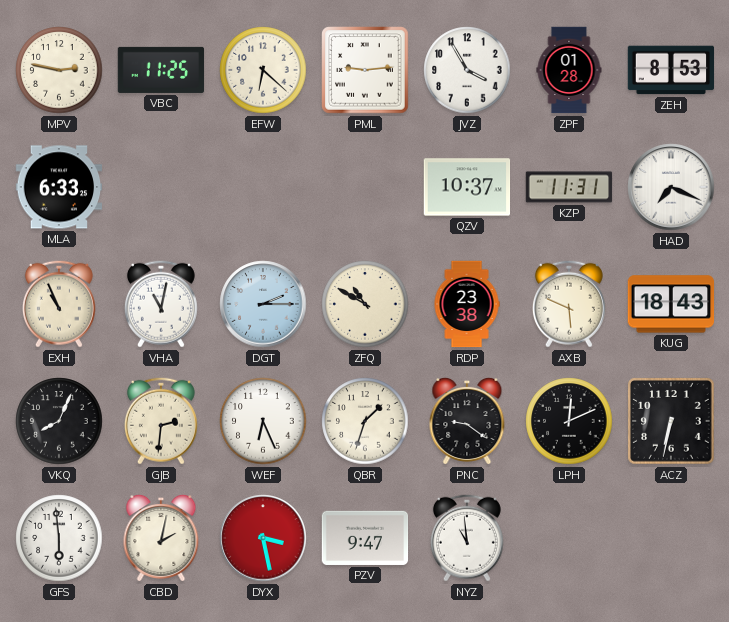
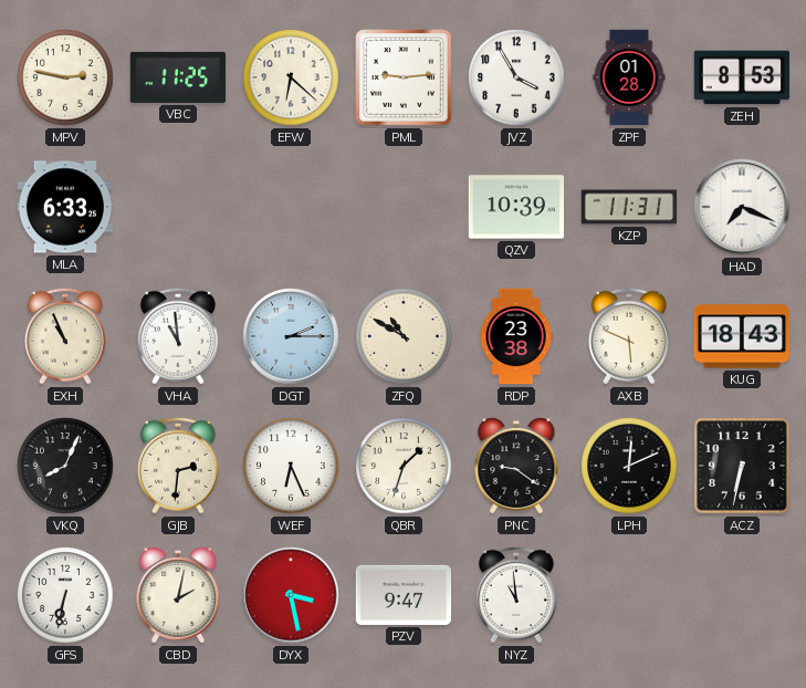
QZV: 10:37 -> 10:39 (516, 207)
VHA: 11:02 -> 10:59 (178, 336)
GFS: 5:59 -> 6:32 (65, 595)
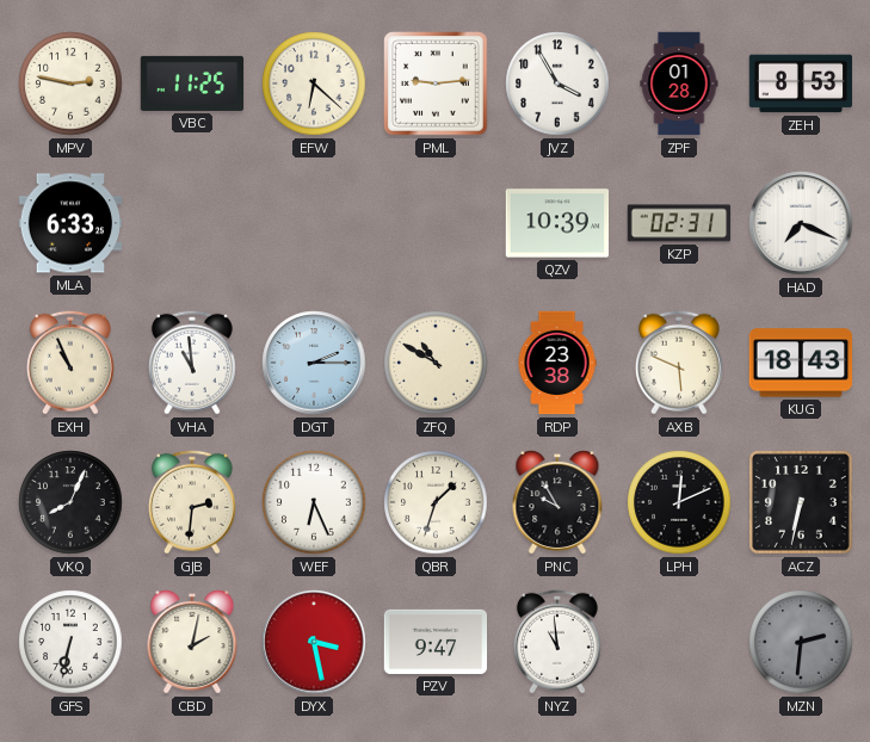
KZP: 11:31 -> 02:31 (679, 223)
PNC: 9:21 -> 9:55 (557, 502)
MZN: none -> 2:31 (801, 642)
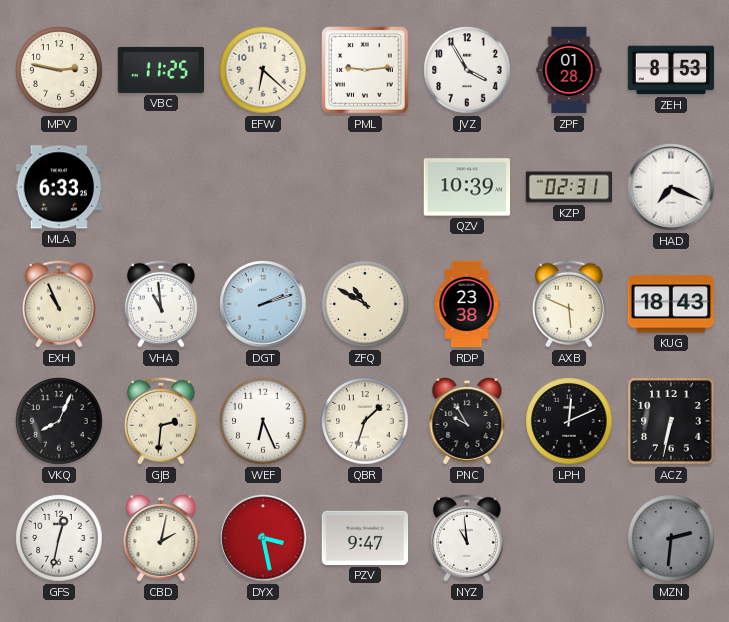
DGT: 2:15 -> 2:12 (263, 304)
GFS: 6:32 -> 12:32 (59, 538)
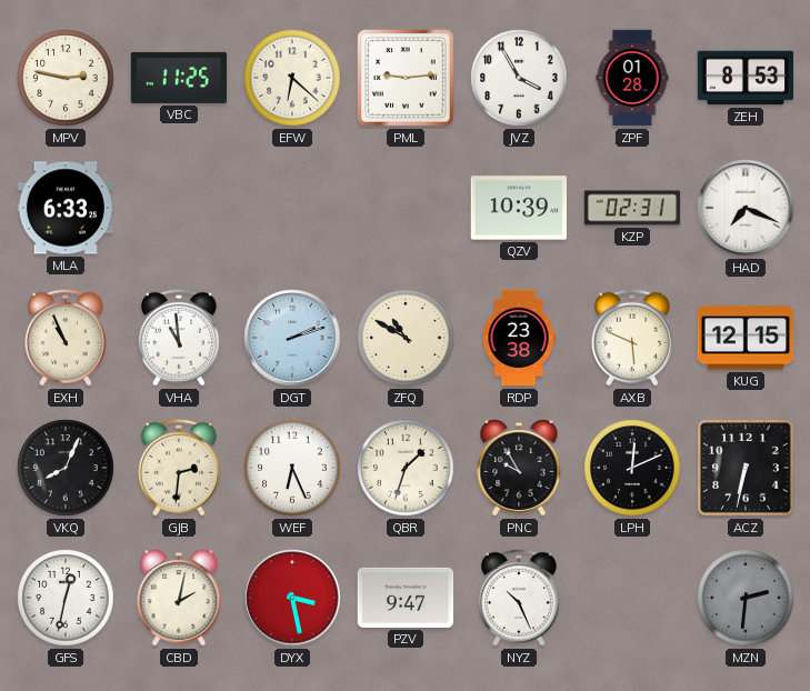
KUG: 18:43 -> 12:15 (746, 338)
NYZ: 10:59 -> 10:26 (519, 598)
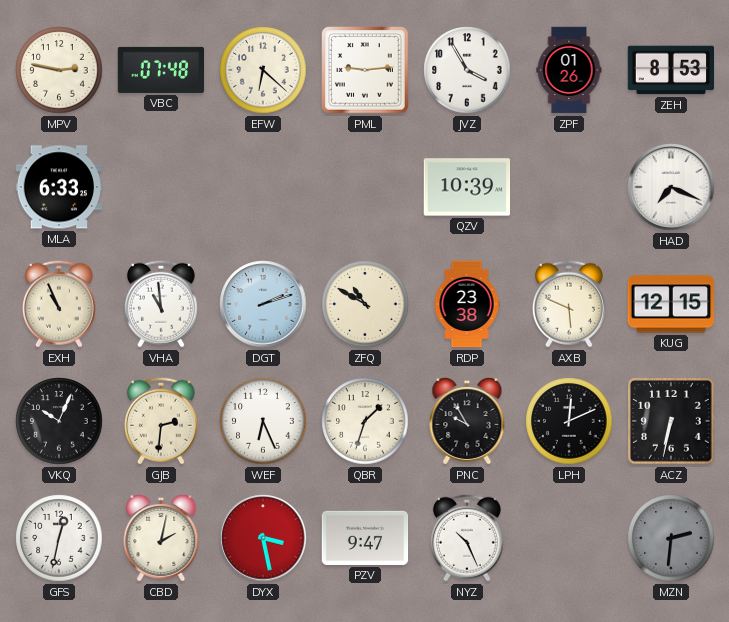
VBC: 11:25 -> 07:48 (161, 70)
ZPF: 01:28 -> 01:26 (569, 70)
KZP: 02:31 -> none (632, 208)
VKQ: 8:04 -> 10:04 (59, 421)
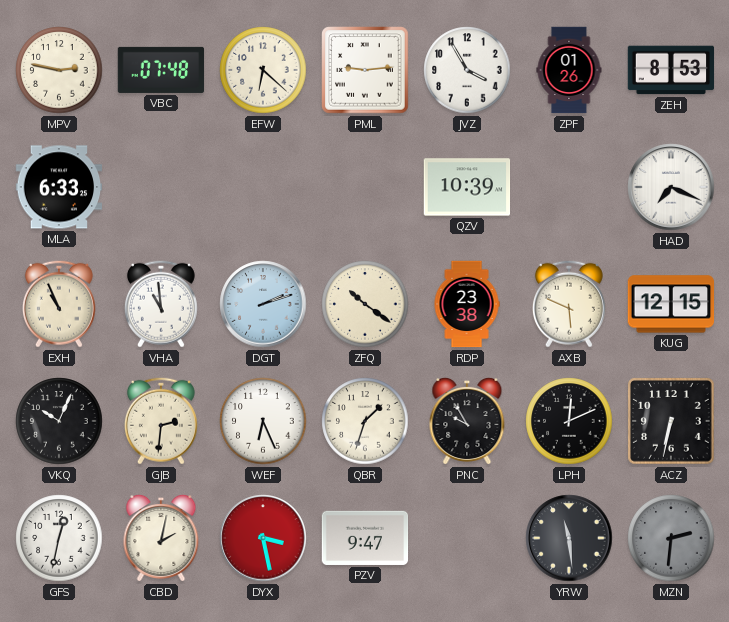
ZFQ: 10:50 -> 10:21 (365, 304)
NYZ: 10:26 -> none (467, 538)
YRW: none -> 11:29 (569, 538)
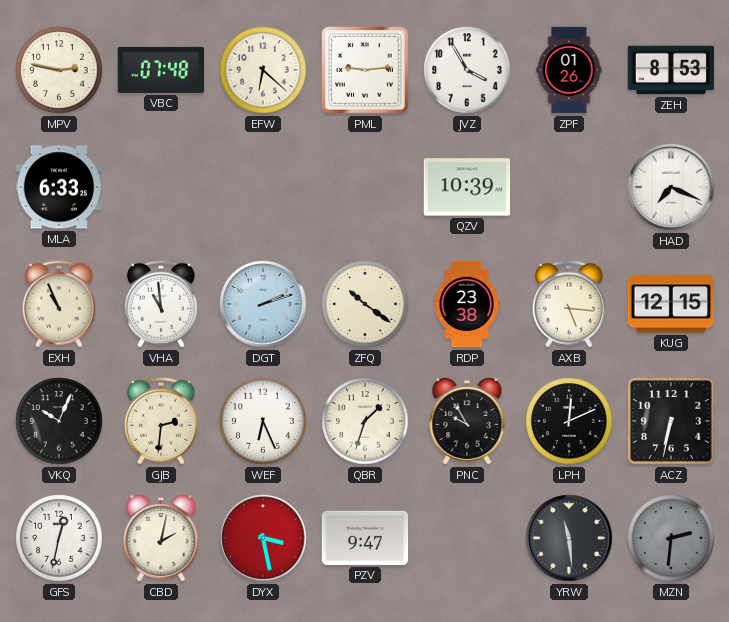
AXB: 5:49 -> 5:16 (569, 304)
